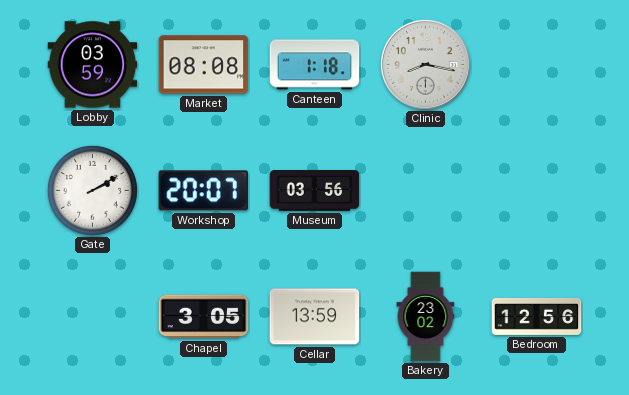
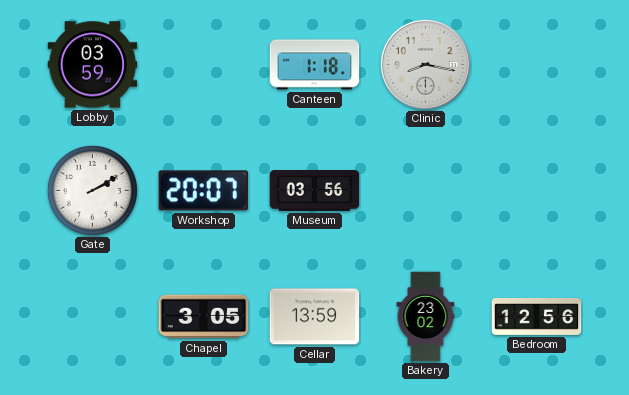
Market: 08:08 -> none (204, 65)
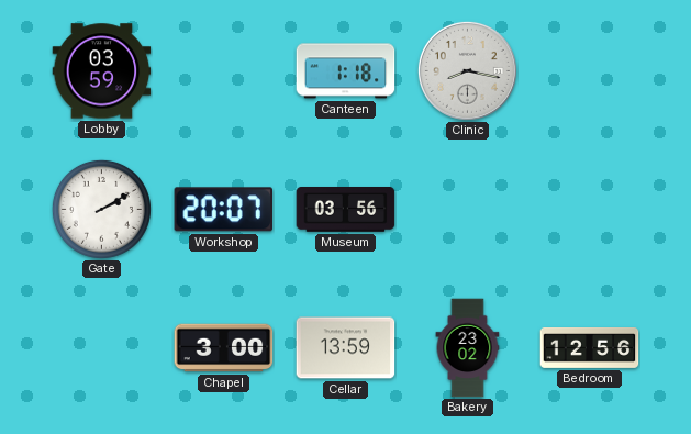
Chapel: 3:05 -> 3:00 (224, 348)
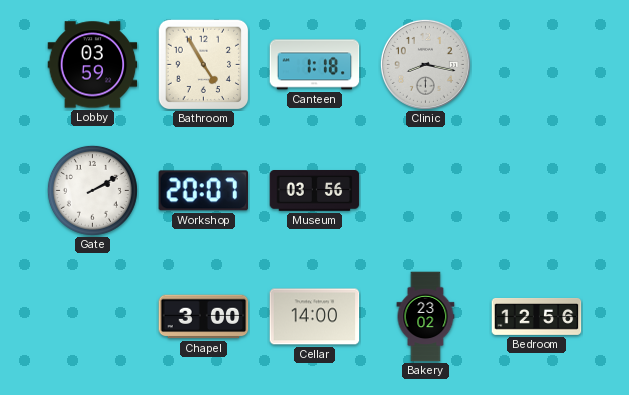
Bathroom: none -> 4:55 (203, 64)
Cellar: 13:59 -> 14:00 (315, 317)
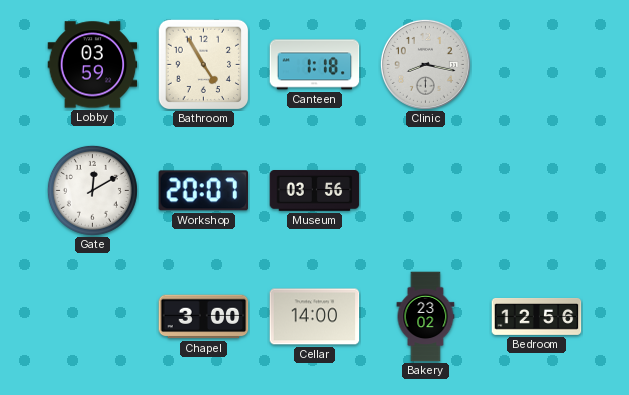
Gate: 2:10 -> 12:10 (92, 190)
